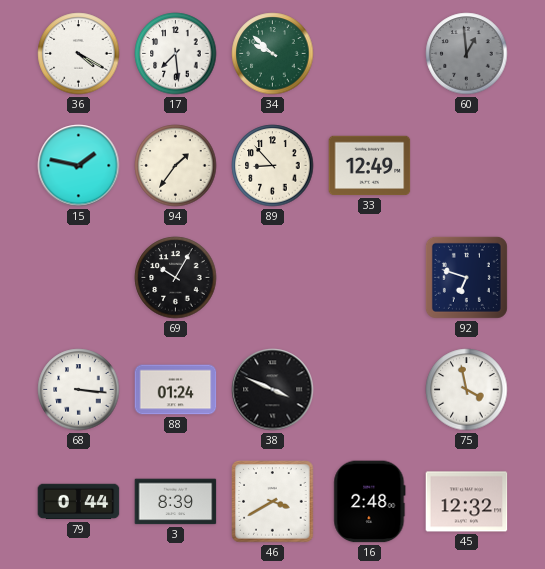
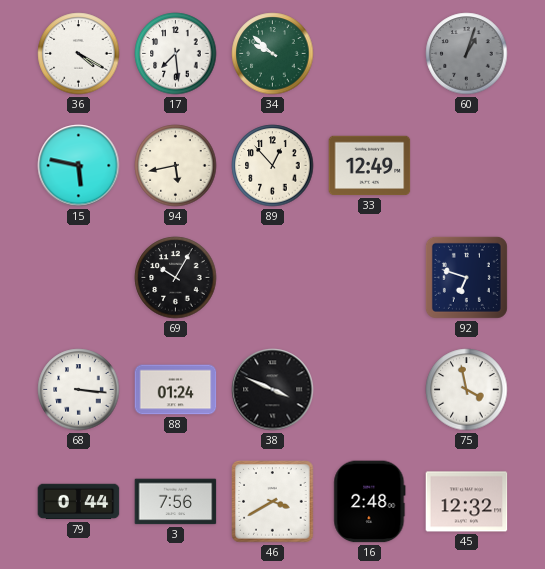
60: 12:59 -> 1:03 (467, 54)
15: 1:47 -> 5:47 (79, 166)
94: 1:36 -> 5:43 (176, 166)
89: 8:53 -> 12:53 (273, 166)
3: 8:39 -> 7:56 (176, 502)
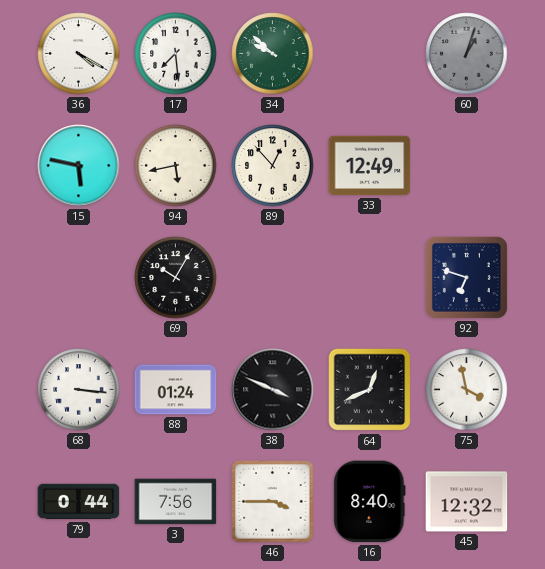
64: none -> 12:41 (370, 390)
46: 3:40 -> 3:45 (273, 502)
16: 2:48 -> 8:40 (370, 502)
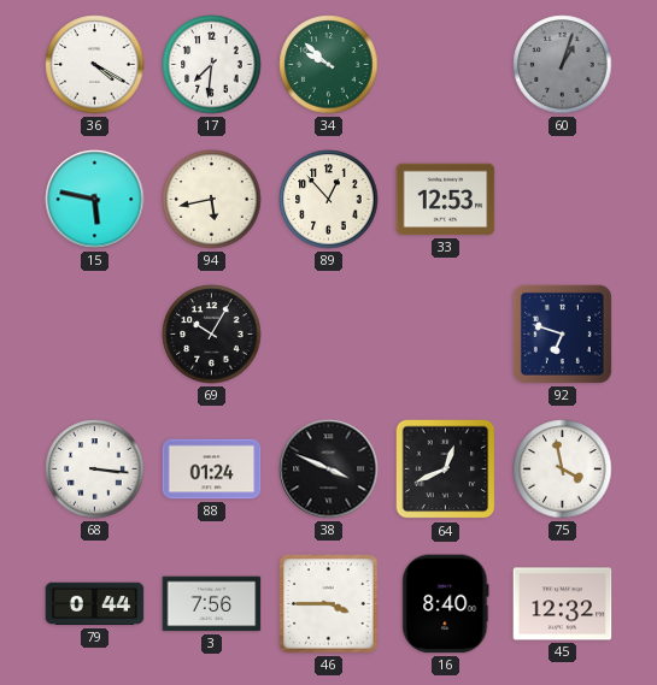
17: 7:29 -> 7:31 (212, 65)
33: 12:49 -> 12:53 (446, 200)
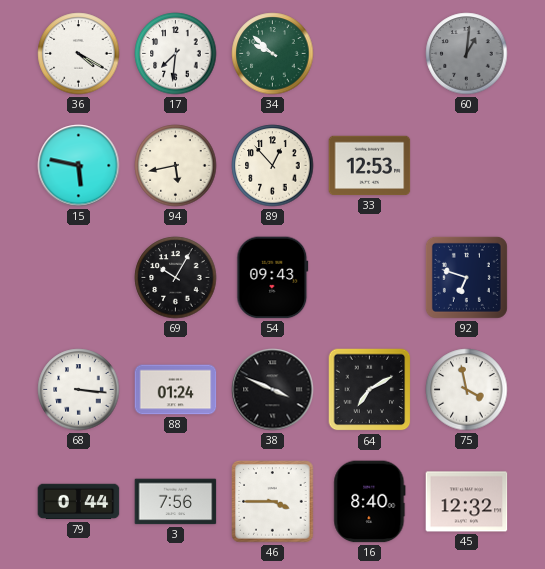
60: 1:03 -> 1:01 (467, 54)
54: none -> 09:43 (273, 278)
64: 12:41 -> 7:10 (370, 390)
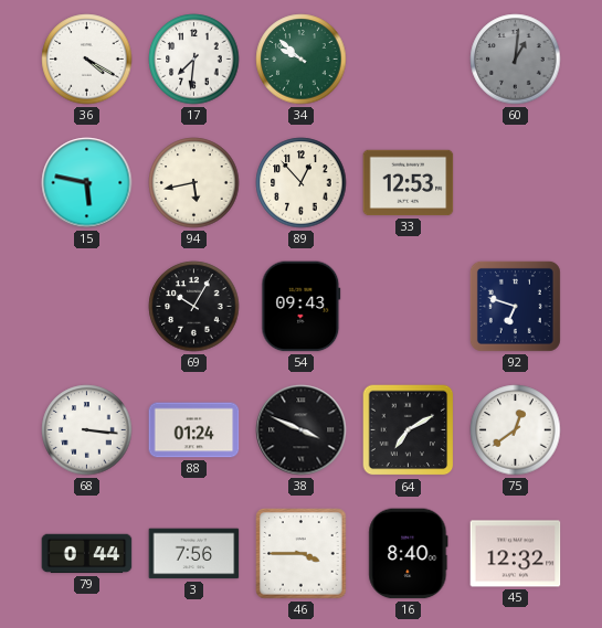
75: 3:58 -> 12:39 (516, 430)
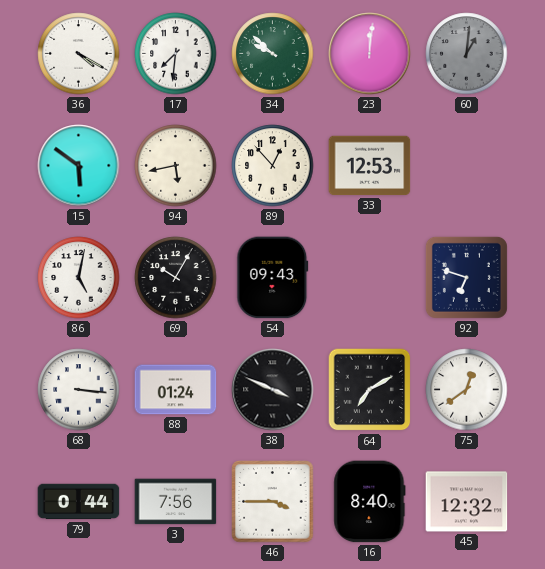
23: none -> 12:01 (370, 54)
15: 5:47 -> 5:51 (79, 166)
86: none -> 5:02 (79, 278)
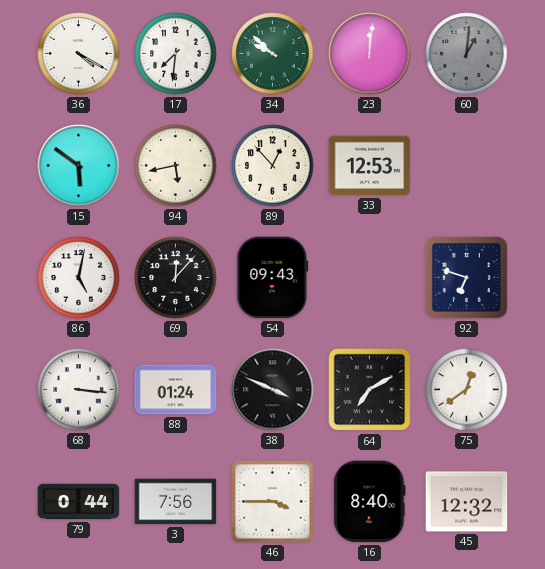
69: 10:05 -> 12:07 (176, 278)
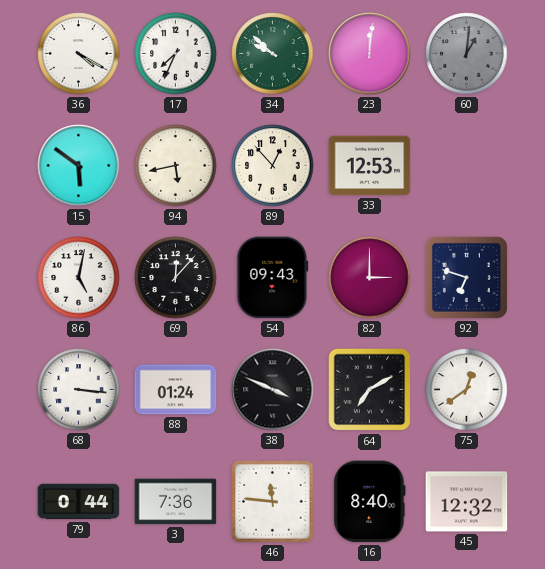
17: 7:31 -> 7:34 (176, 54)
82: none -> 3:00 (370, 278)
3: 7:56 -> 7:36 (176, 502)
46: 3:45 -> 11:46 (273, 502)
